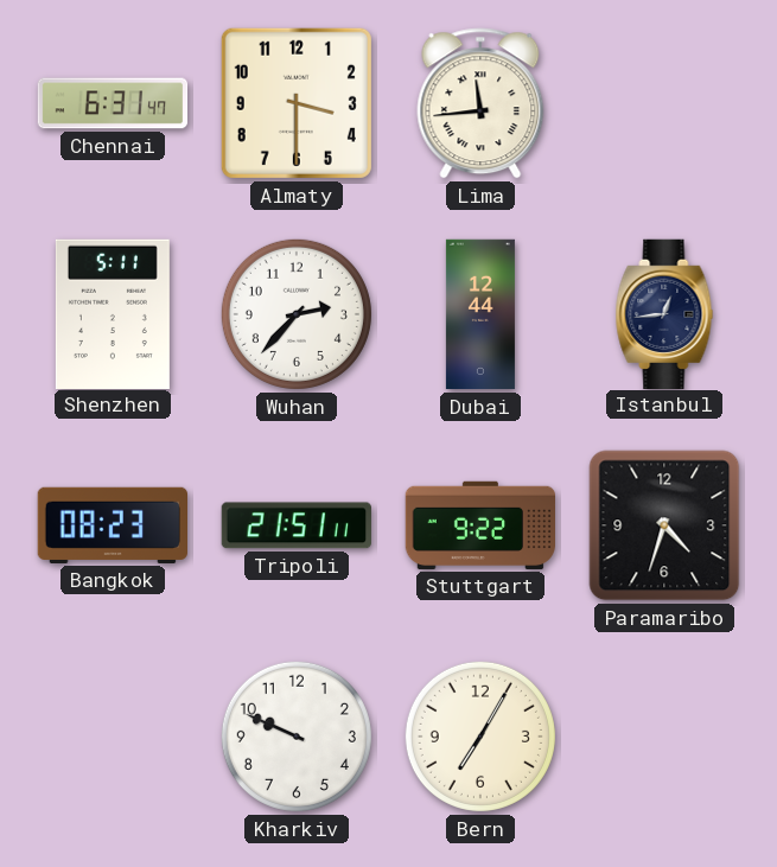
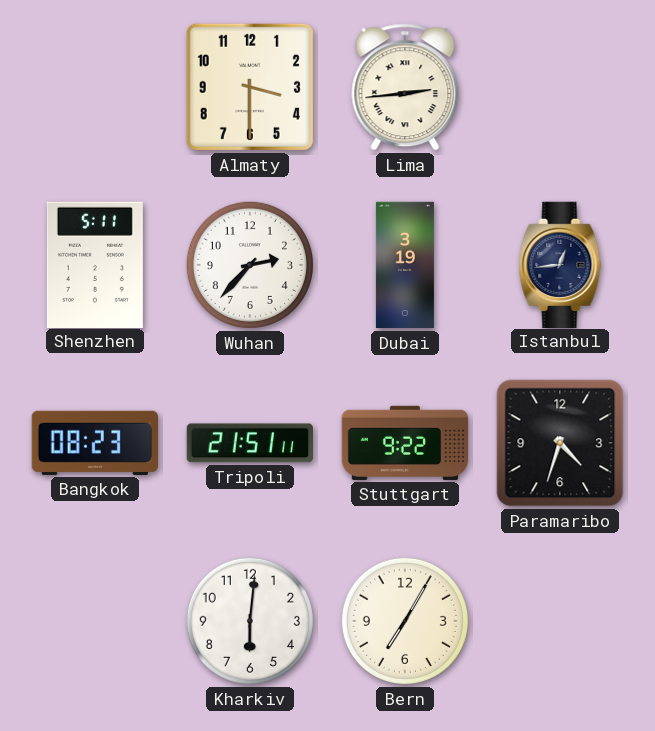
Chennai: 6:31 -> none (113, 103)
Lima: 11:44 -> 2:44 (405, 87)
Dubai: 12:44 -> 3:19 (405, 265)
Kharkiv: 9:49 -> 6:01 (250, 621)
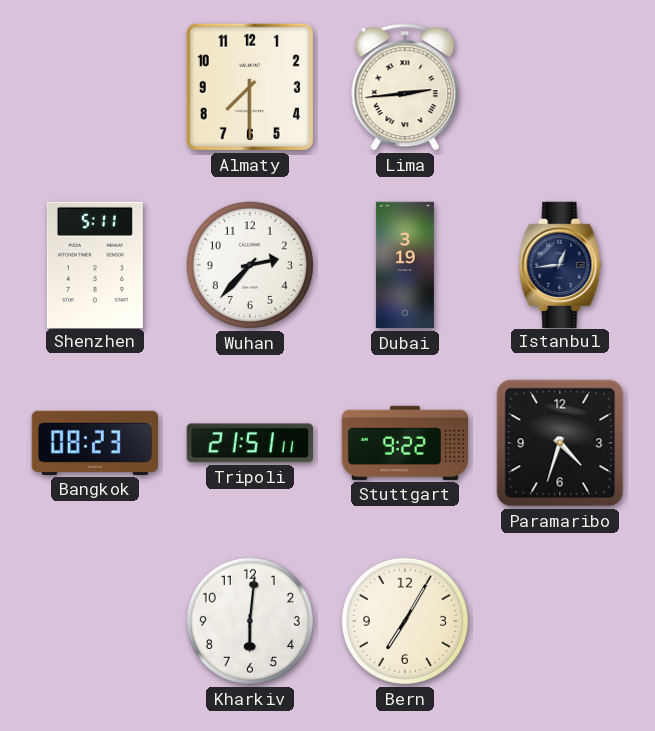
Almaty: 3:30 -> 7:30 (250, 87)
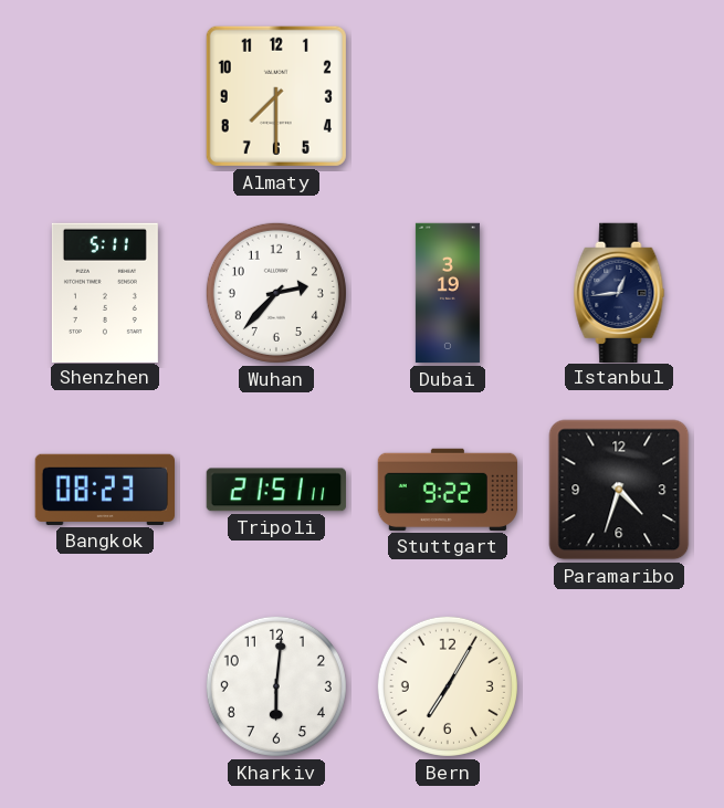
Lima: 2:44 -> none (405, 87)
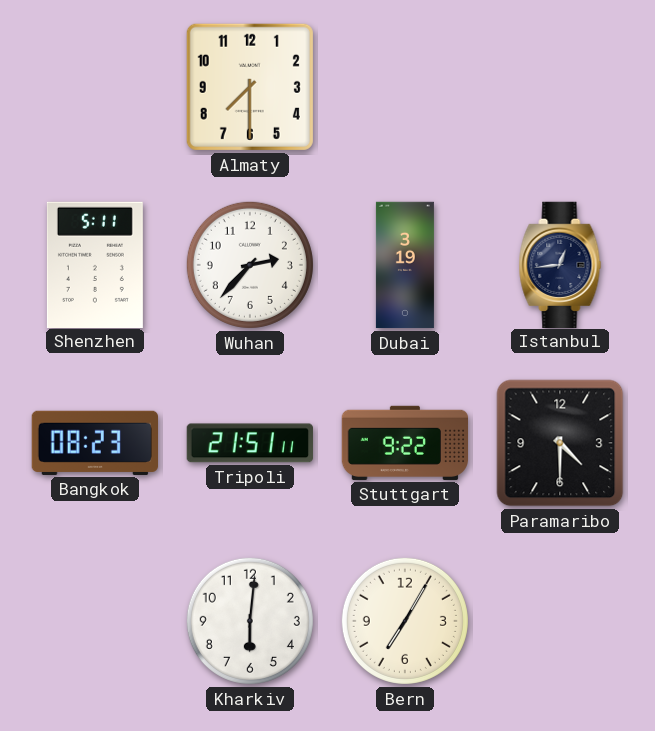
Paramaribo: 4:33 -> 4:30 (560, 443)
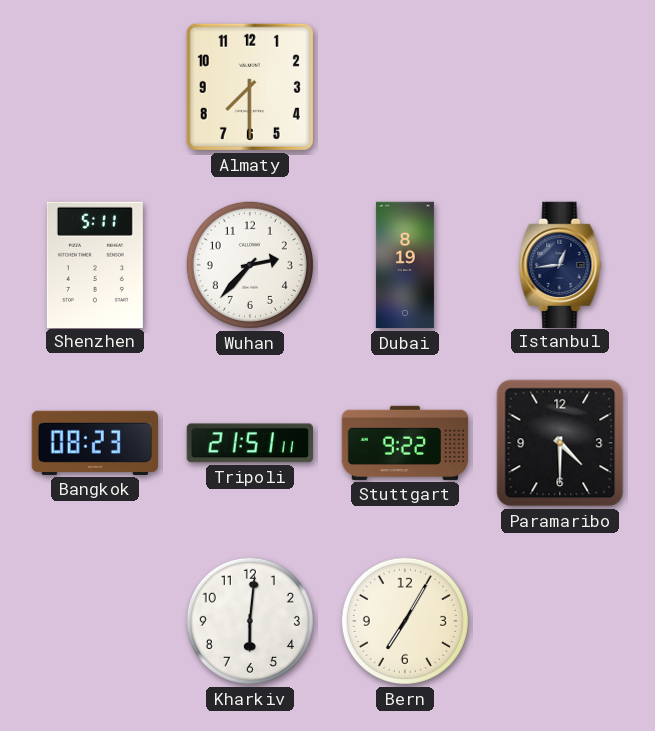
Dubai: 3:19 -> 8:19 (405, 265)
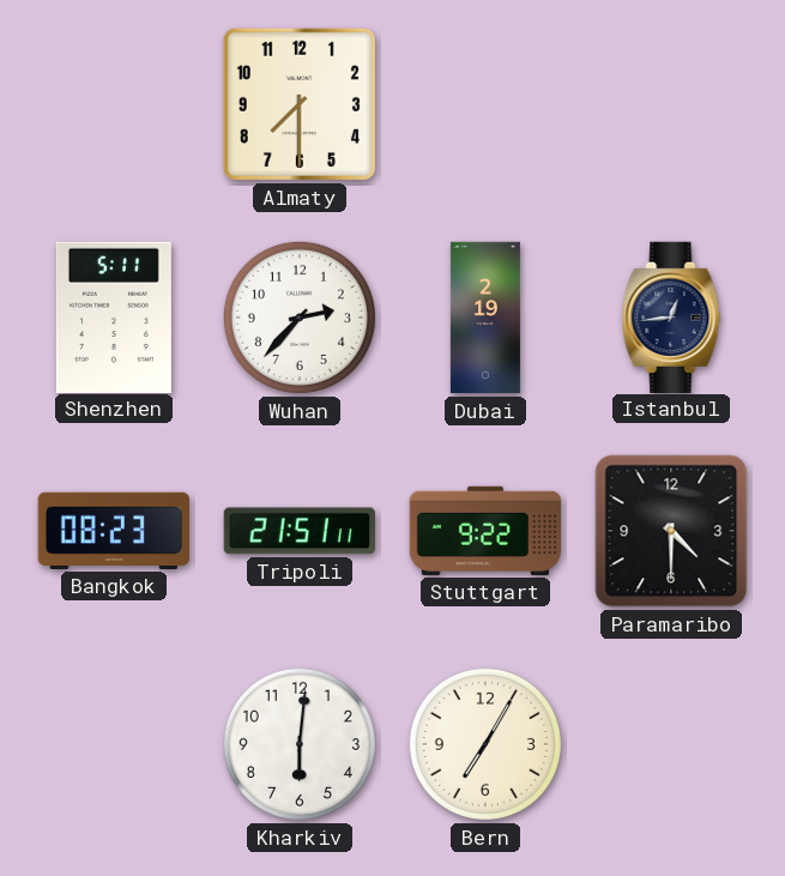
Dubai: 8:19 -> 2:19 (485, 318)
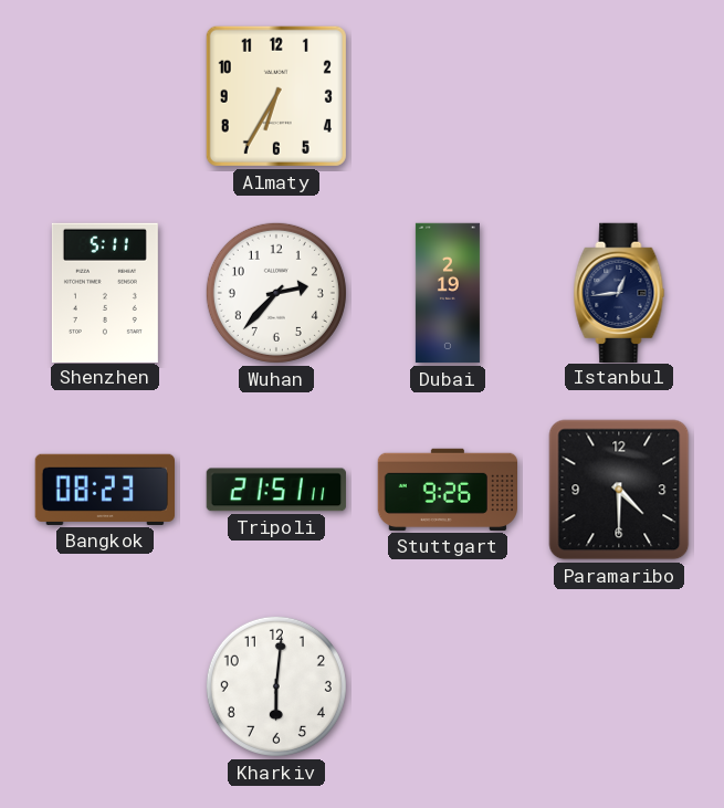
Almaty: 7:30 -> 6:35 (276, 96)
Stuttgart: 9:22 -> 9:26 (447, 490)
Bern: 7:05 -> none (485, 744)
